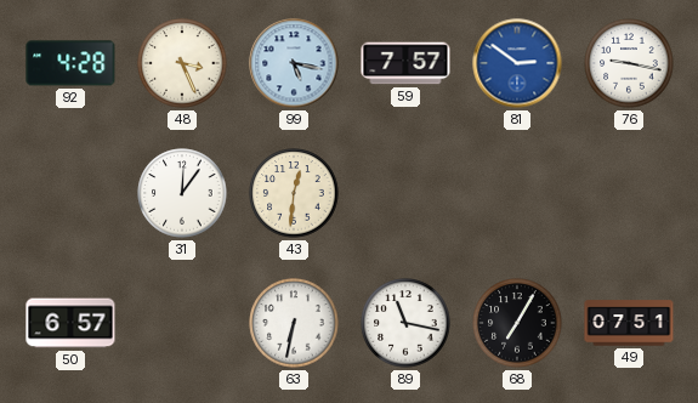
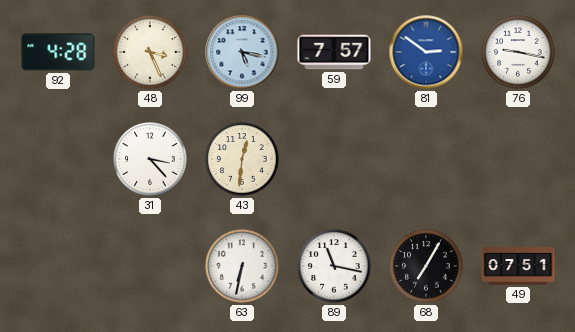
31: 12:06 -> 3:23 (150, 159)
50: 6:57 -> none (70, 323)
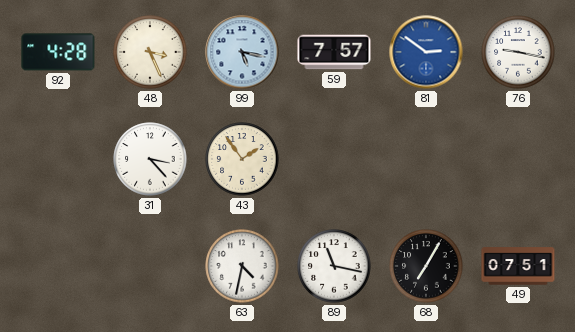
43: 12:31 -> 1:54 (242, 159)
63: 6:32 -> 4:32 (242, 266)
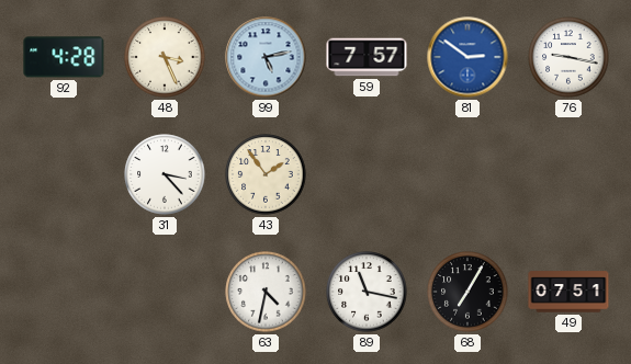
99: 5:17 -> 5:13 (266, 57)
